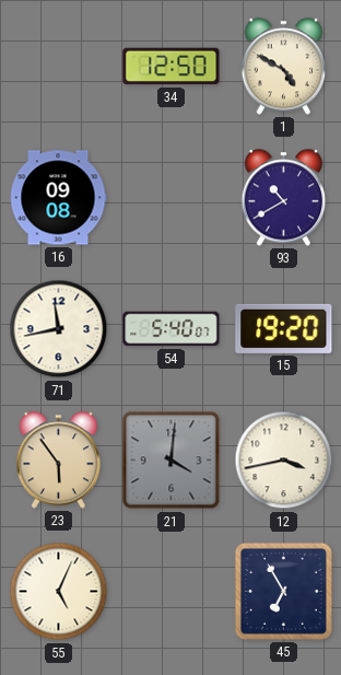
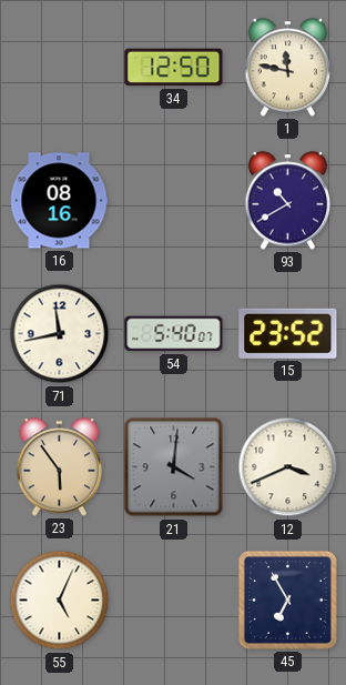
1: 4:50 -> 11:47 (288, 68)
16: 09:08 -> 08:16 (59, 201)
15: 19:20 -> 23:52 (288, 333)
12: 3:43 -> 3:41 (288, 467)
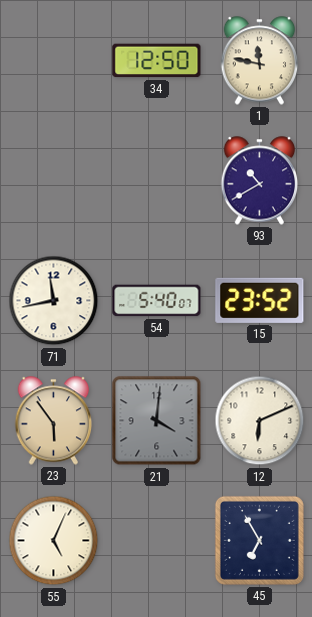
16: 08:16 -> none (59, 201)
12: 3:41 -> 6:11 (260, 421)
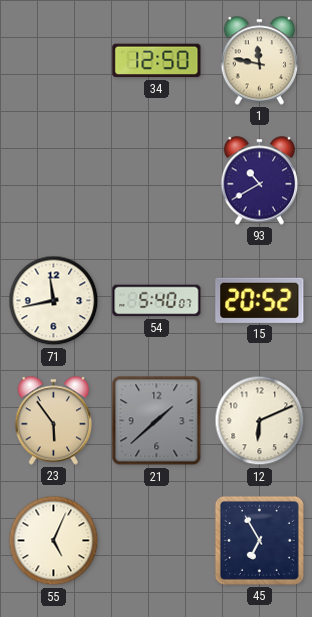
15: 23:52 -> 20:52 (260, 300)
21: 4:01 -> 1:38 (157, 421)
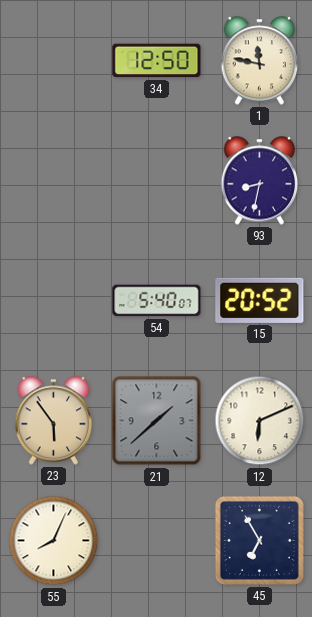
93: 10:40 -> 8:32 (260, 181)
71: 11:43 -> none (54, 301)
55: 5:04 -> 8:04 (54, 541)
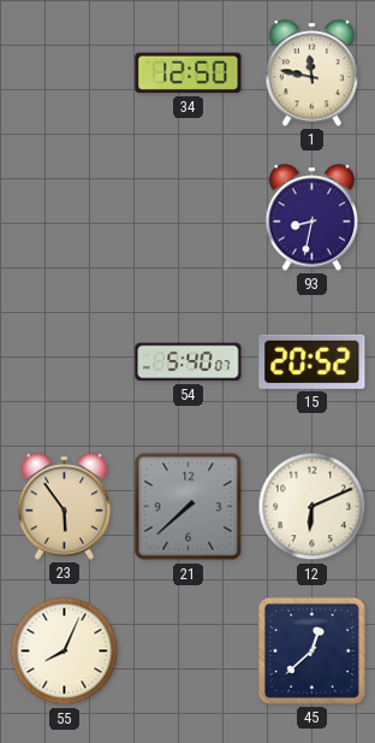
21: 1:38 -> 7:38 (189, 507)
45: 6:55 -> 12:38 (311, 650)
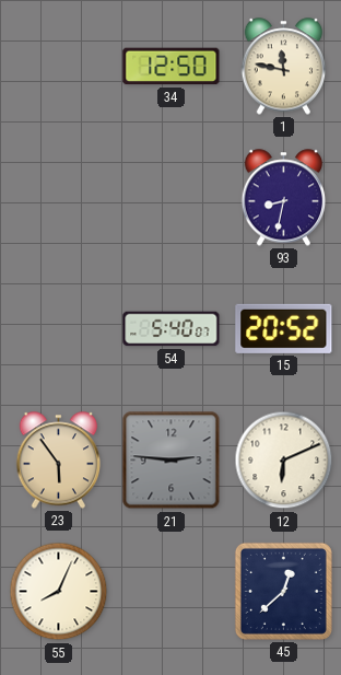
21: 7:38 -> 2:46 (172, 461)
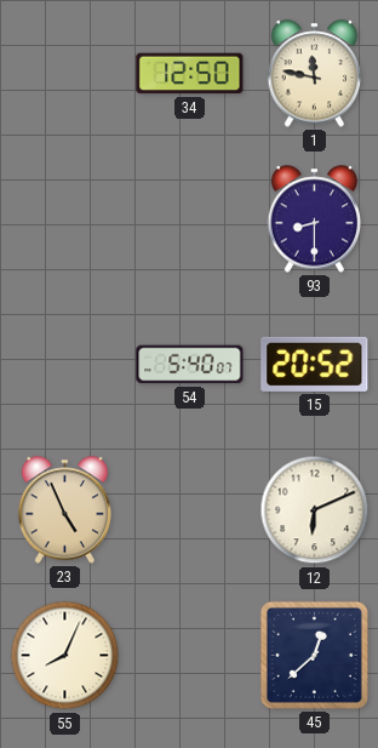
93: 8:32 -> 8:30 (315, 219)
23: 5:54 -> 4:56 (65, 510)
21: 2:46 -> none (172, 461)
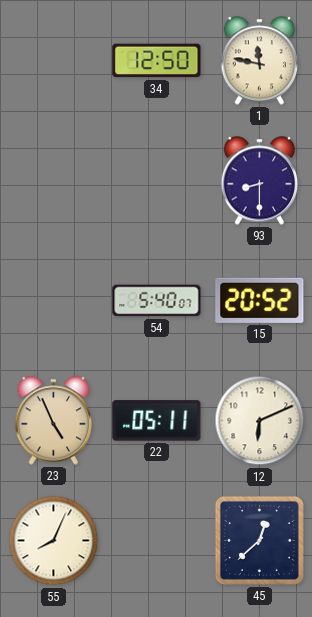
22: none -> 05:11 (157, 421)
